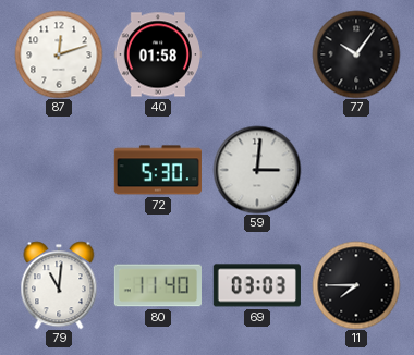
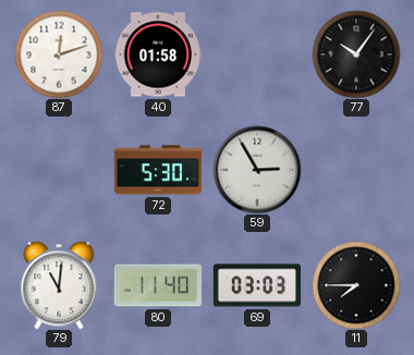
59: 3:01 -> 2:55 (257, 170)
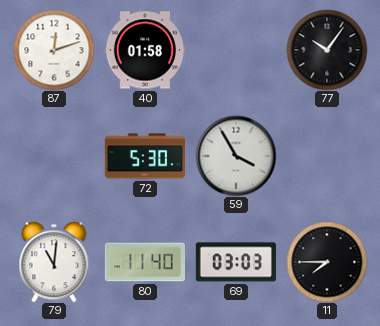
59: 2:55 -> 3:55 (236, 156)
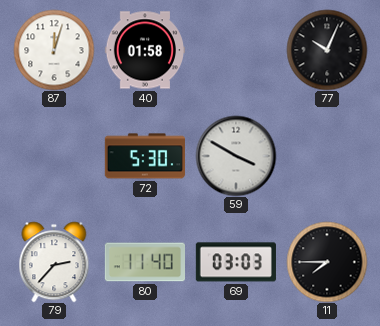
87: 12:12 -> 12:03 (54, 50)
77: 10:06 -> 10:04 (327, 50)
59: 3:55 -> 3:50 (236, 156)
79: 11:01 -> 2:37 (54, 262)
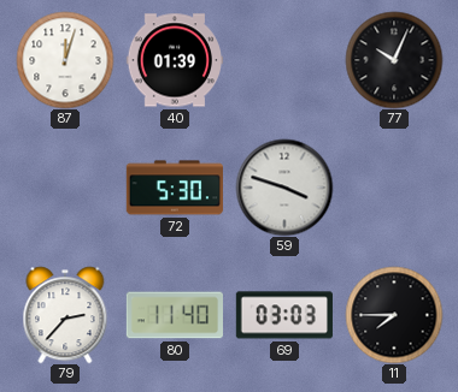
40: 01:58 -> 01:39 (174, 60)
59: 3:50 -> 3:48 (284, 188)
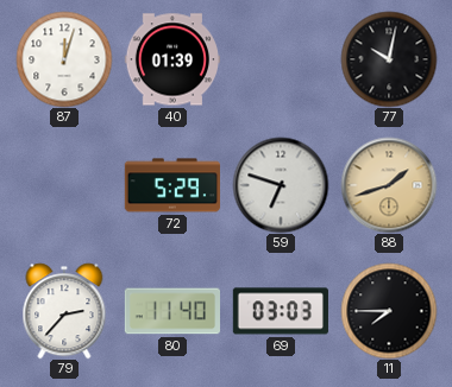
77: 10:04 -> 10:02 (389, 59)
72: 5:30 -> 5:29 (172, 185)
59: 3:48 -> 6:48 (281, 185)
88: none -> 1:42 (389, 185)
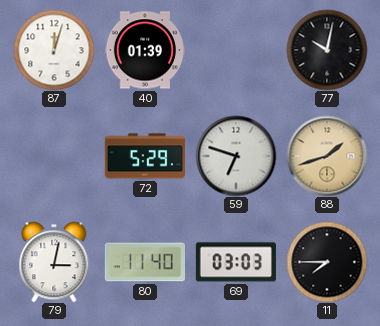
79: 2:37 -> 3:02 (54, 262)
